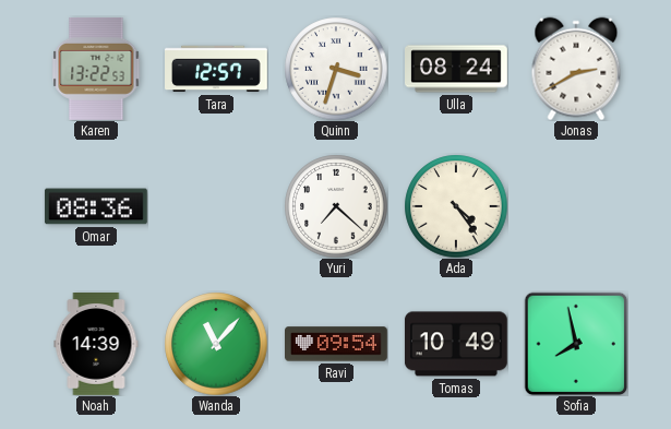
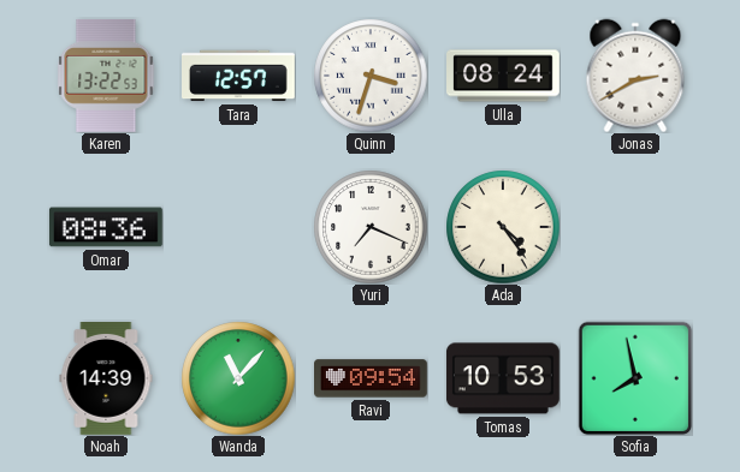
Yuri: 7:22 -> 7:19 (371, 227)
Tomas: 10:49 -> 10:53 (503, 378)
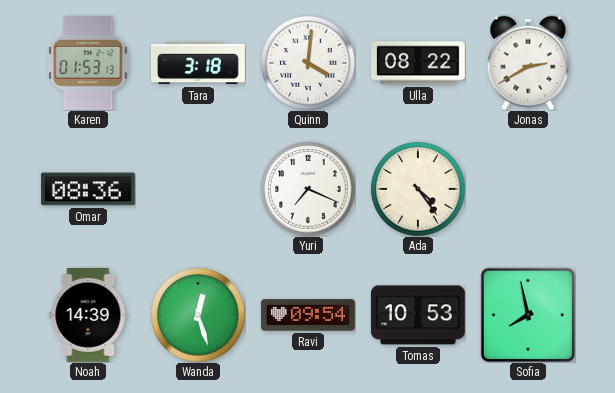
Karen: 13:22 -> 01:53 (88, 63)
Tara: 12:57 -> 3:18 (199, 63)
Quinn: 3:33 -> 4:01 (308, 63)
Ulla: 08:24 -> 08:22 (419, 63)
Wanda: 11:07 -> 12:27 (198, 315)
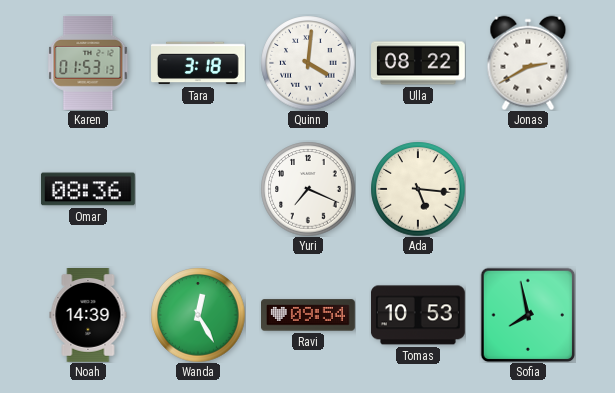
Ada: 4:24 -> 5:16 (418, 189)
Wanda: 12:27 -> 12:25 (198, 315)
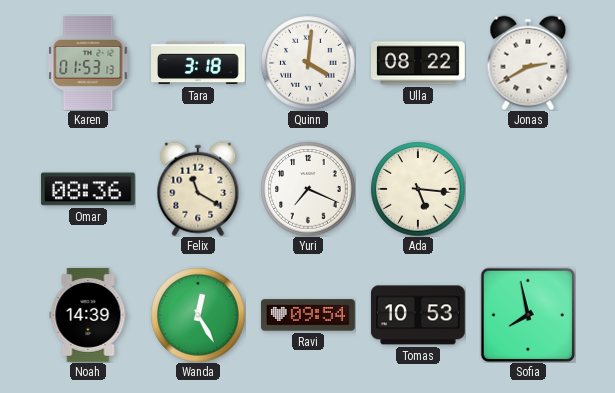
Felix: none -> 11:20 (198, 189)
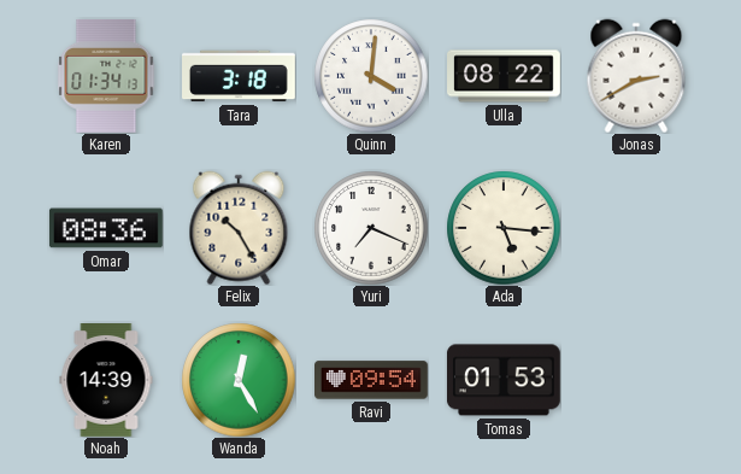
Karen: 01:53 -> 01:34 (106, 76)
Felix: 11:20 -> 10:25 (239, 228)
Tomas: 10:53 -> 01:53 (504, 380)
Sofia: 7:58 -> none (528, 315)
